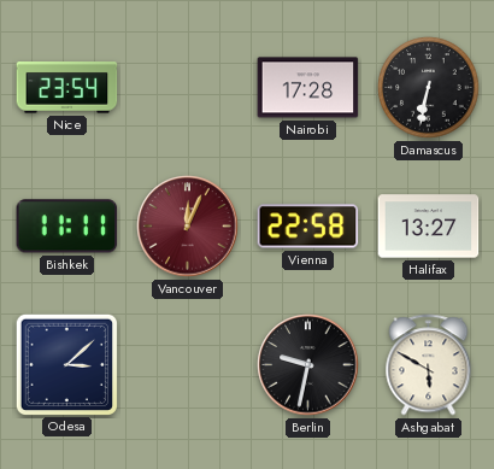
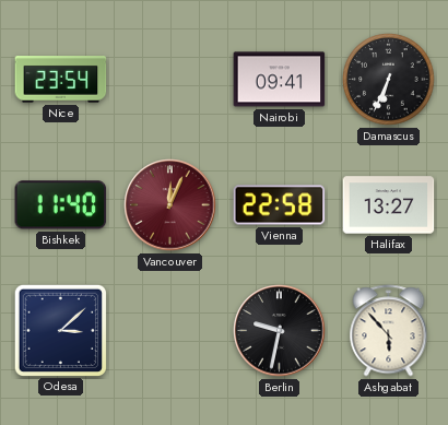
Nairobi: 17:28 -> 09:41 (280, 80)
Damascus: 6:32 -> 6:34 (389, 80)
Bishkek: 11:11 -> 11:40 (61, 205)
Ashgabat: 5:50 -> 5:53 (389, 331)
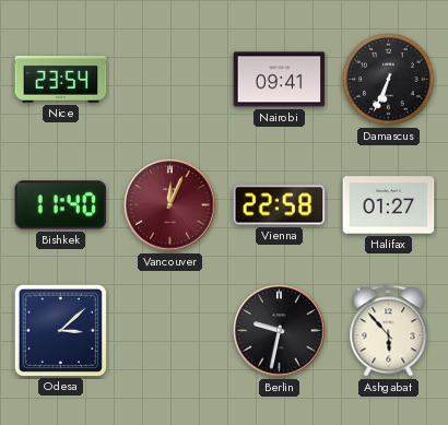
Halifax: 13:27 -> 01:27 (389, 205)
